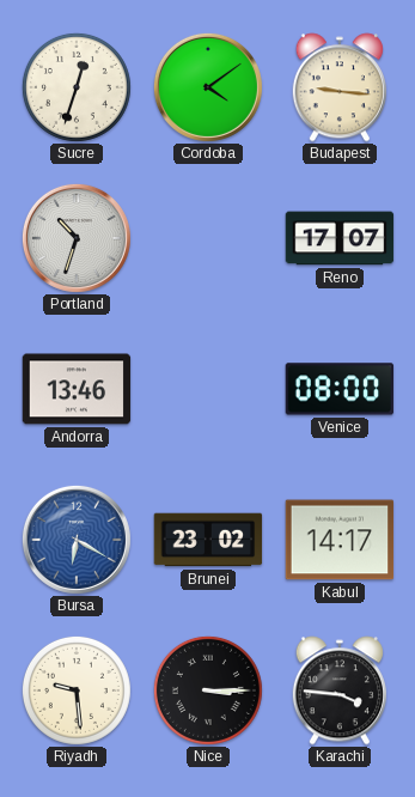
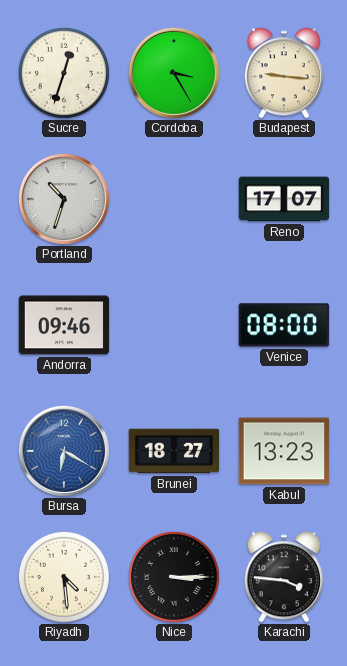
Cordoba: 4:09 -> 3:25 (174, 73)
Andorra: 13:46 -> 09:46 (64, 325)
Brunei: 23:02 -> 18:27 (174, 451)
Kabul: 14:17 -> 13:23 (284, 451)
Riyadh: 9:29 -> 4:29 (64, 577)
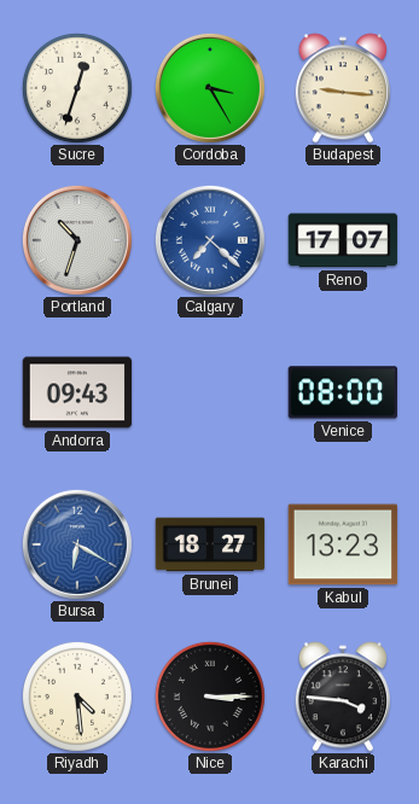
Calgary: none -> 7:22 (210, 240)
Andorra: 09:46 -> 09:43 (77, 392)
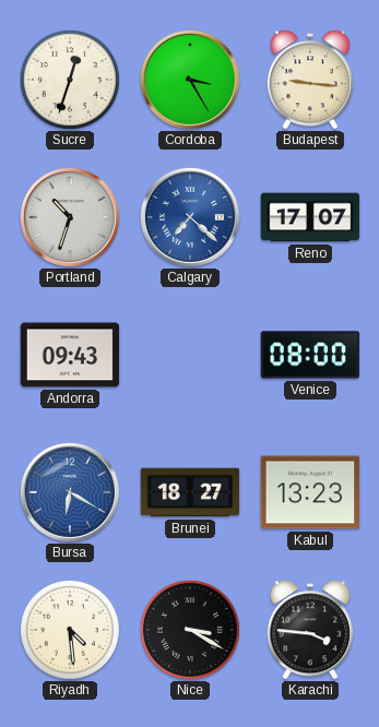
Nice: 3:15 -> 3:20 (190, 630)
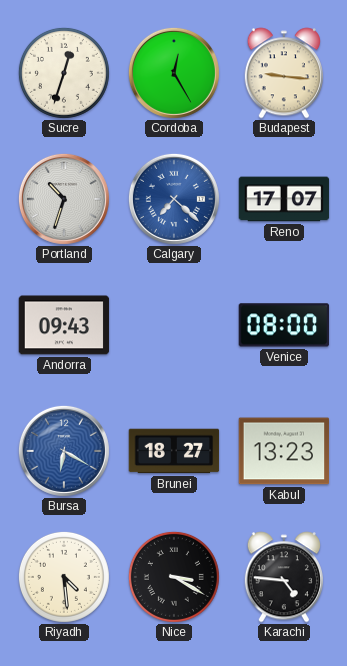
Cordoba: 3:25 -> 12:25 (174, 73)
Karachi: 3:46 -> 4:46 (284, 577)
